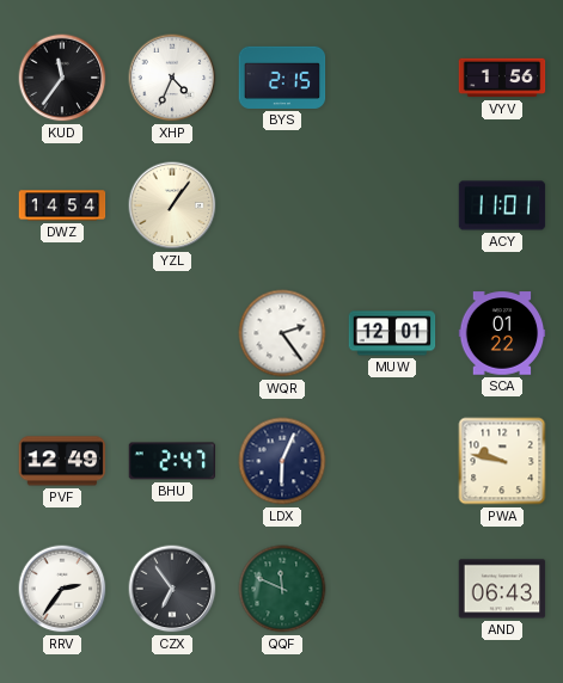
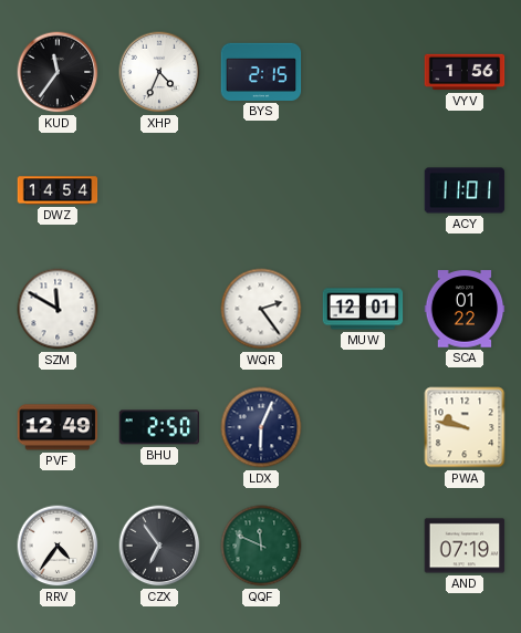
YZL: 1:06 -> none (172, 205)
SZM: none -> 11:50 (58, 309)
BHU: 2:47 -> 2:50 (159, 427)
RRV: 2:36 -> 4:36 (58, 546)
AND: 06:43 -> 07:19 (465, 546)
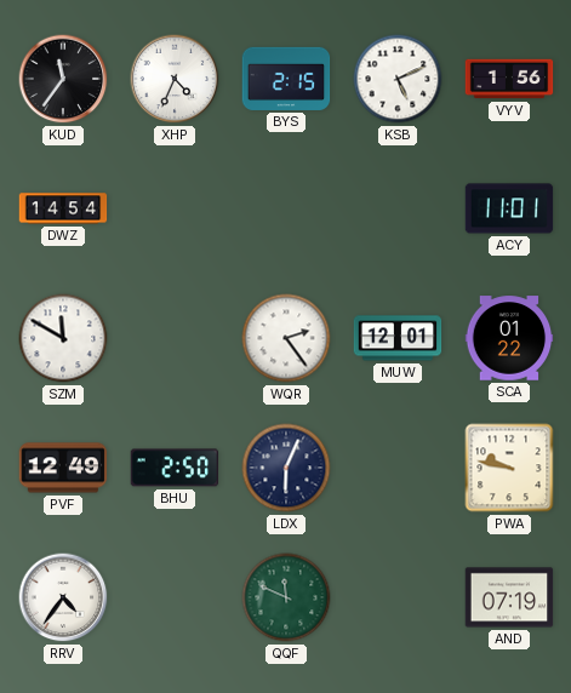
KSB: none -> 5:11 (398, 79)
CZX: 6:54 -> none (159, 546)
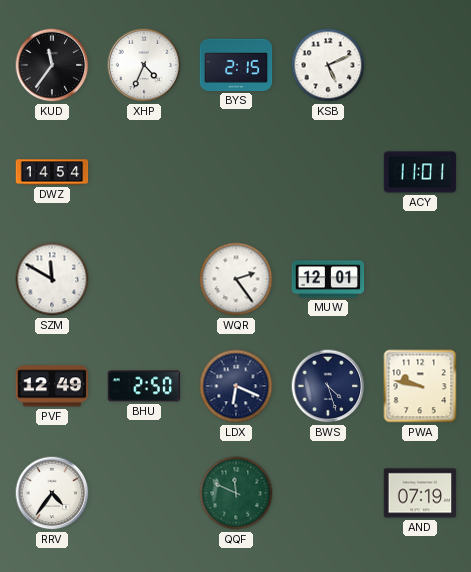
VYV: 1:56 -> none (509, 79)
SCA: 01:22 -> none (509, 338)
LDX: 6:04 -> 6:19 (236, 386)
BWS: none -> 4:27 (328, 386)
